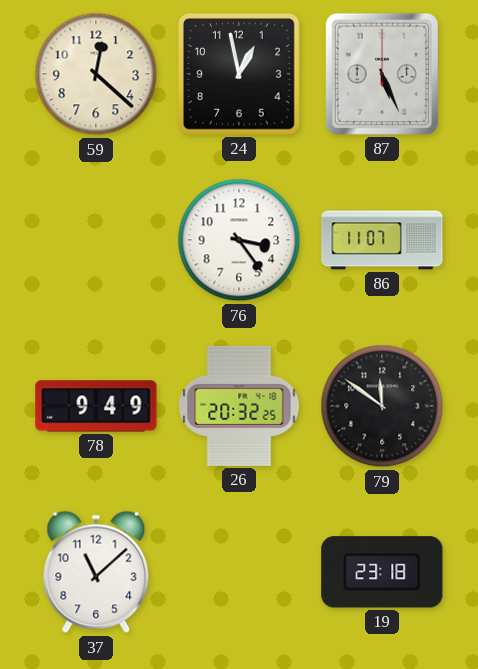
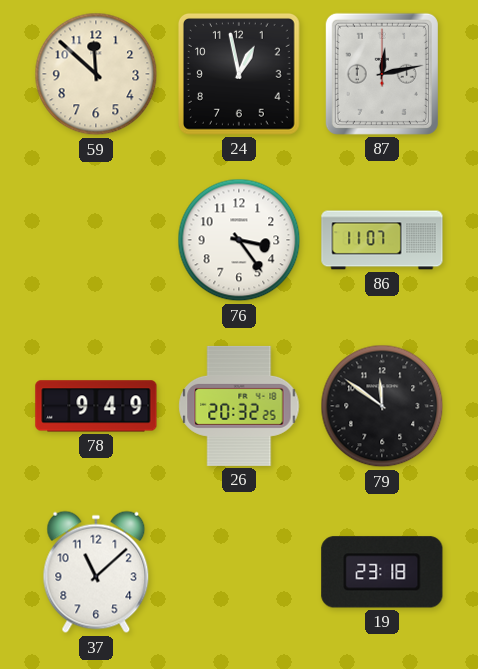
59: 12:22 -> 11:52 (96, 74)
87: 5:26 -> 12:13 (382, 74)
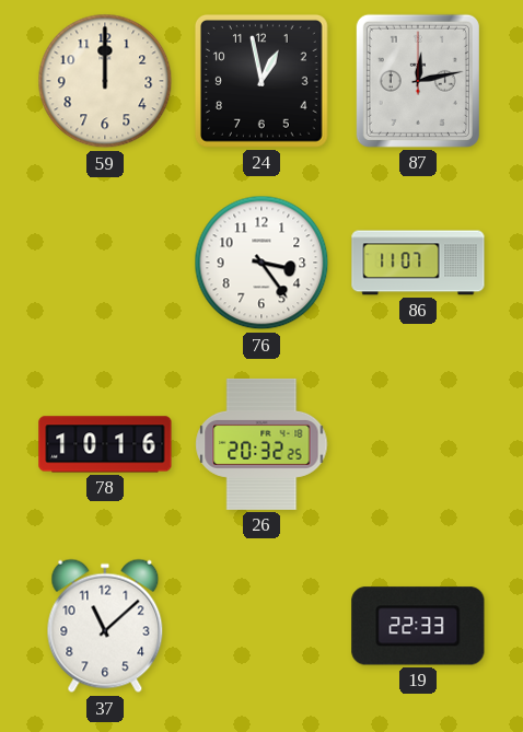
59: 11:52 -> 12:00 (105, 81)
78: 9:49 -> 10:16 (105, 444)
79: 11:51 -> none (382, 406)
19: 23:18 -> 22:33 (418, 626)
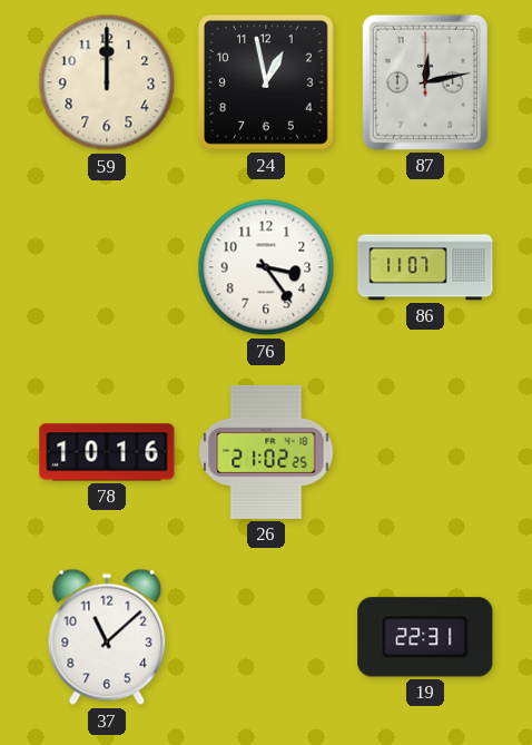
26: 20:32 -> 21:02 (266, 452)
19: 22:33 -> 22:31 (425, 637)
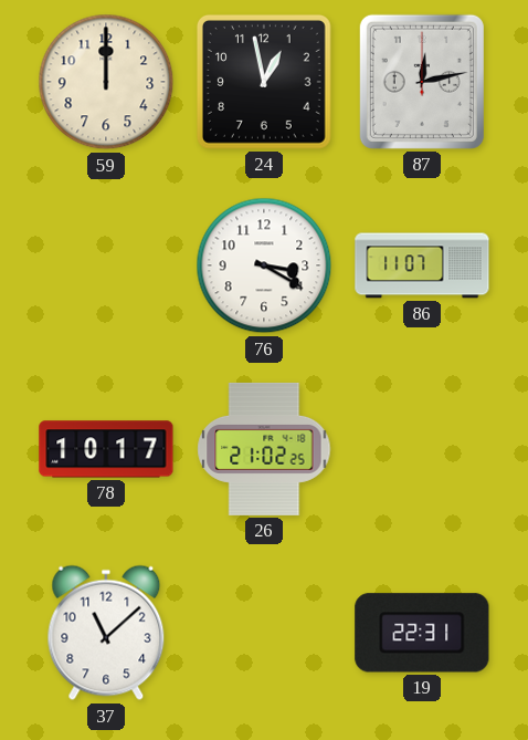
76: 3:24 -> 3:20 (264, 265)
78: 10:16 -> 10:17 (106, 449)
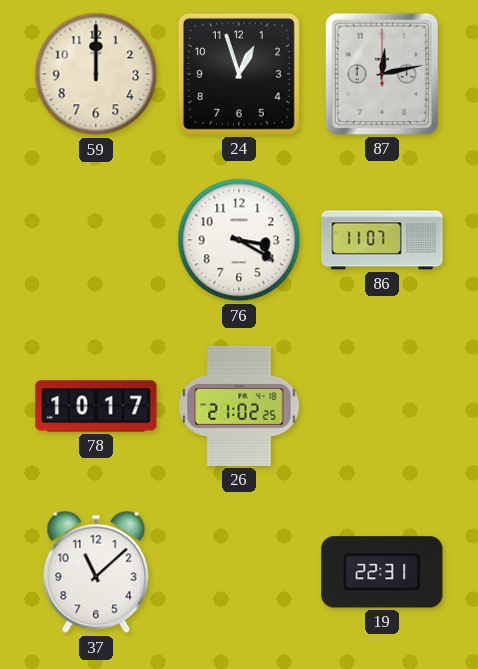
24: 12:58 -> 12:57 (239, 74)
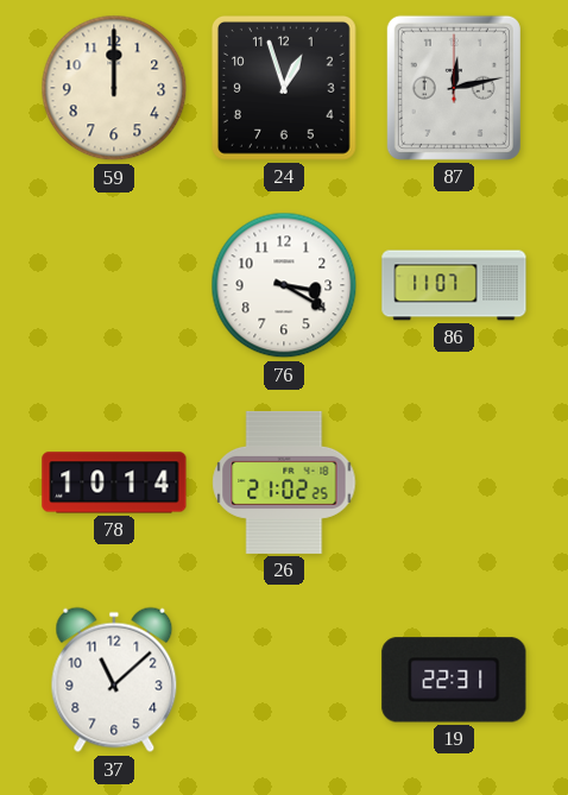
78: 10:17 -> 10:14 (114, 482)
